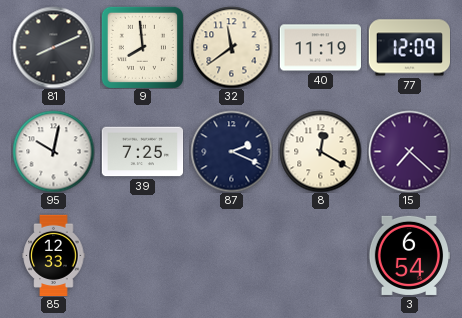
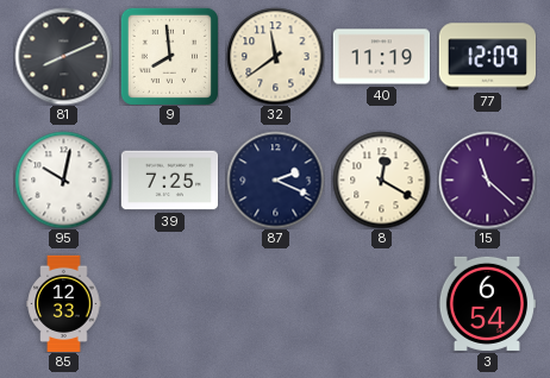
15: 7:22 -> 11:22 (487, 179)
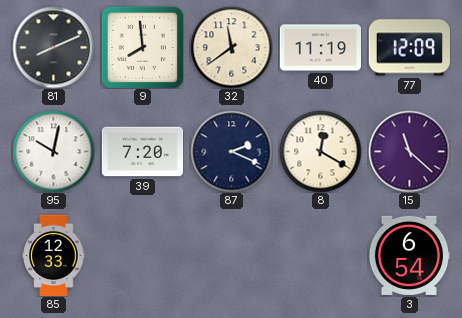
39: 7:25 -> 7:20 (142, 152)
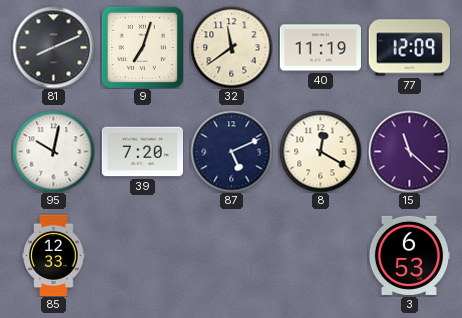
9: 7:59 -> 7:03 (142, 47)
87: 2:19 -> 5:11 (231, 151)
3: 6:54 -> 6:53 (409, 255)
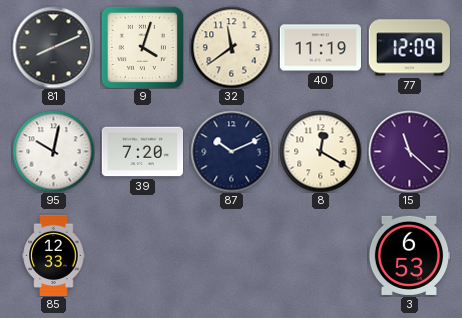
9: 7:03 -> 4:03 (142, 47)
87: 5:11 -> 10:11 (231, 151)
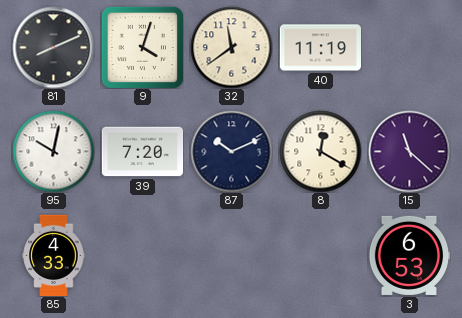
77: 12:09 -> none (409, 48)
85: 12:33 -> 4:33 (54, 255)
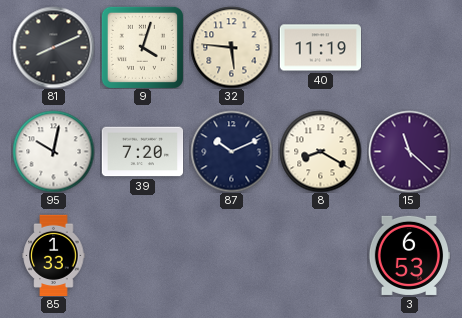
32: 11:39 -> 5:46 (231, 47)
8: 12:20 -> 8:20 (320, 151)
85: 4:33 -> 1:33 (54, 255)
